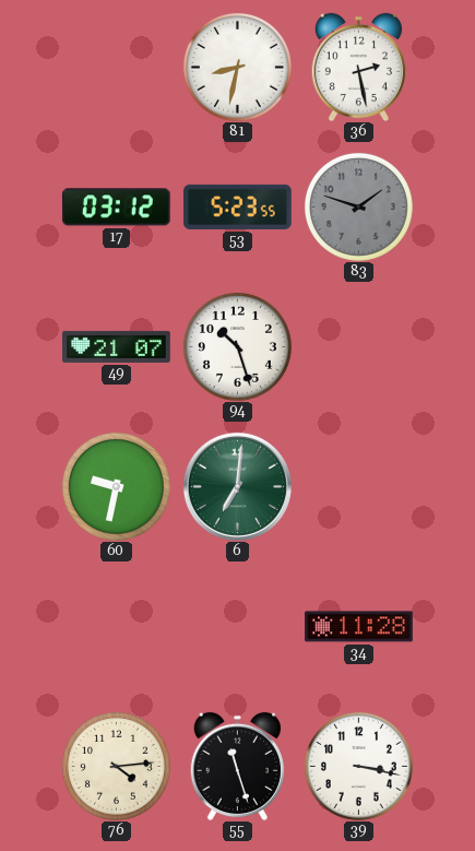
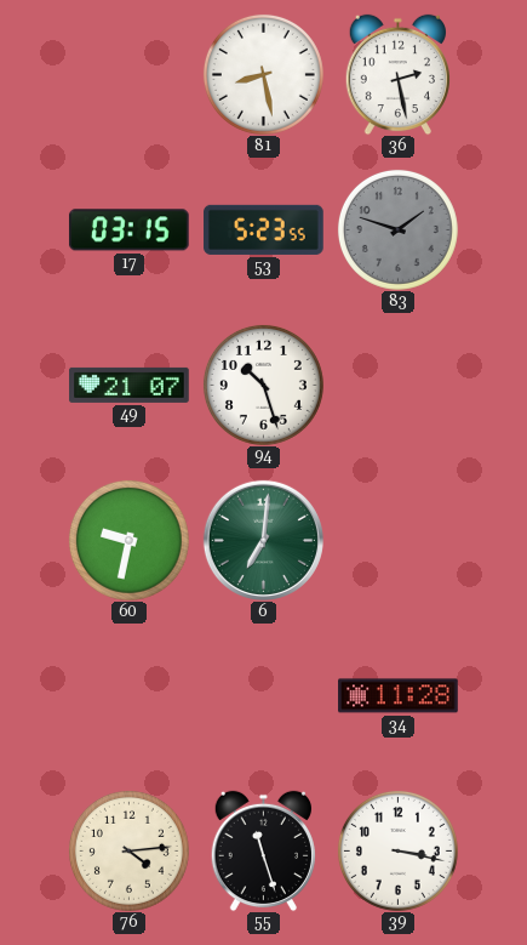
81: 8:32 -> 8:28 (263, 74)
17: 03:12 -> 03:15 (128, 230)
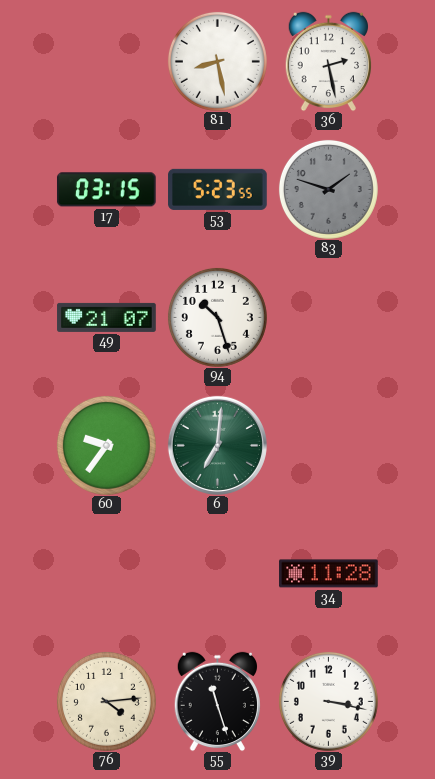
60: 9:32 -> 9:36 (106, 445)
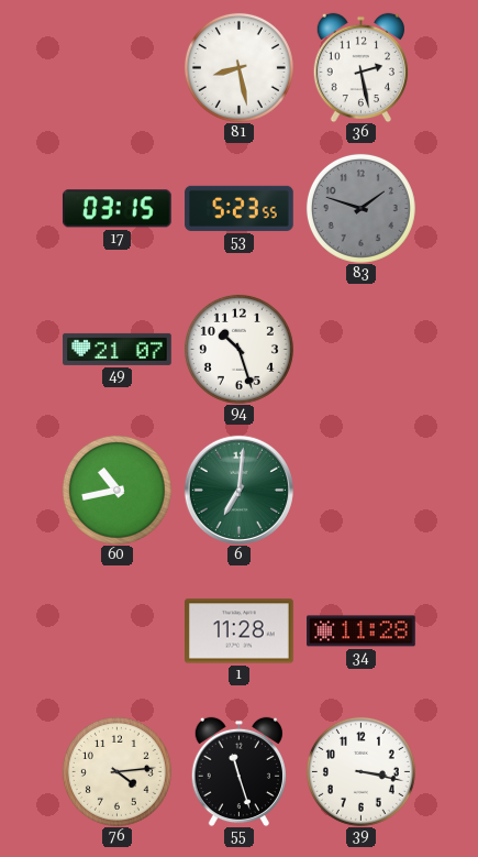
60: 9:36 -> 10:43 (116, 490)
1: none -> 11:28 (240, 631)
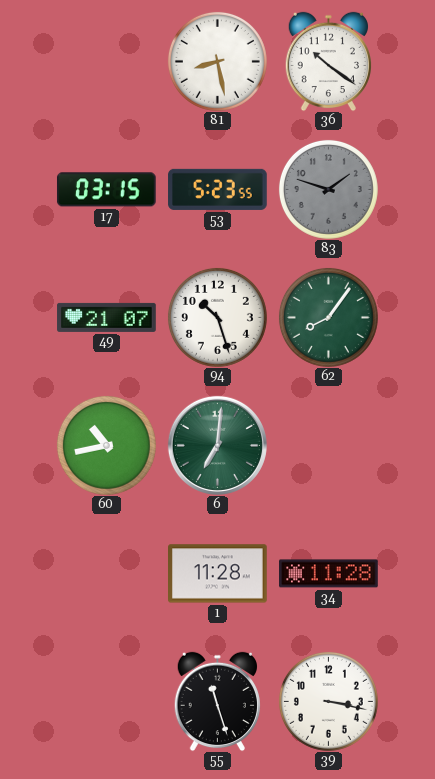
36: 2:28 -> 10:21 (328, 61)
62: none -> 8:06 (328, 317)
76: 4:14 -> none (116, 771)
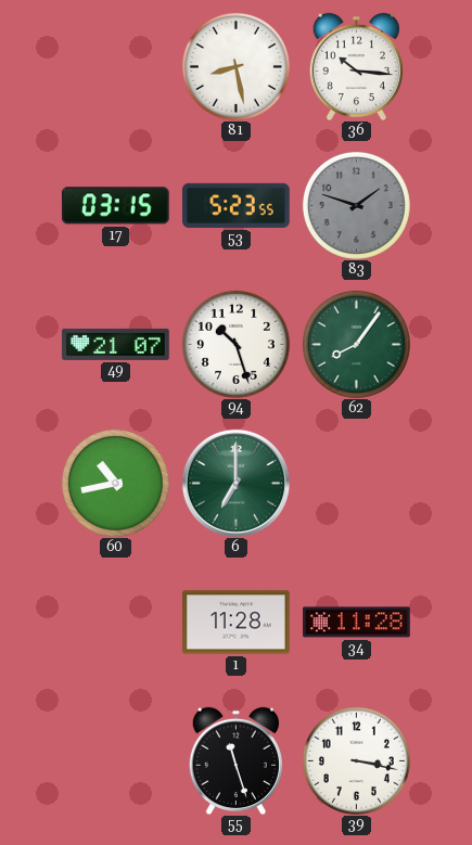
36: 10:21 -> 10:16 (356, 66)
6: 7:01 -> 7:00 (235, 483)
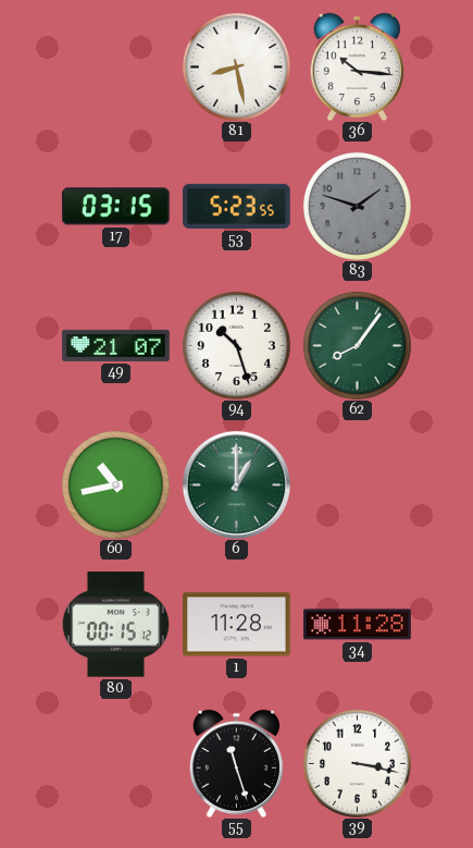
6: 7:00 -> 1:00 (236, 484)
80: none -> 00:15 (115, 625)
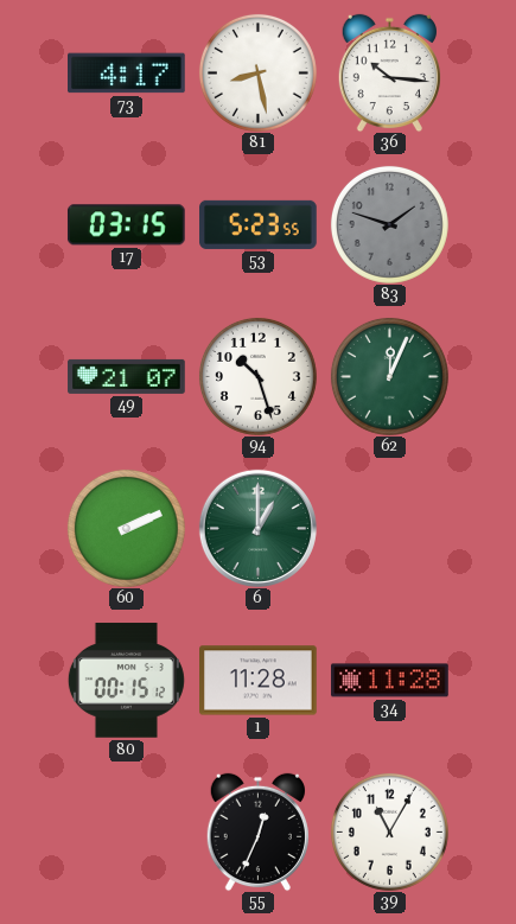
73: none -> 4:17 (127, 74)
62: 8:06 -> 12:04 (389, 376)
60: 10:43 -> 2:11 (126, 528)
55: 11:27 -> 12:34 (257, 831)
39: 3:17 -> 11:05 (389, 831)
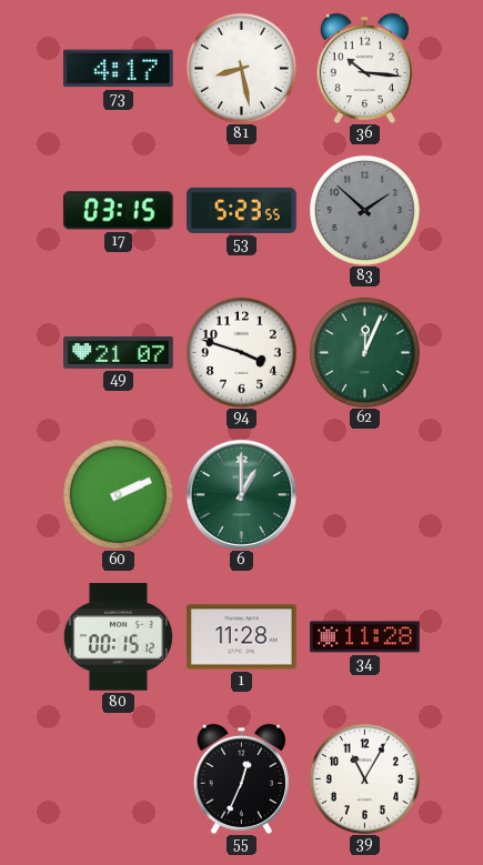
83: 1:48 -> 1:52 (364, 210)
94: 10:27 -> 3:48 (241, 352)
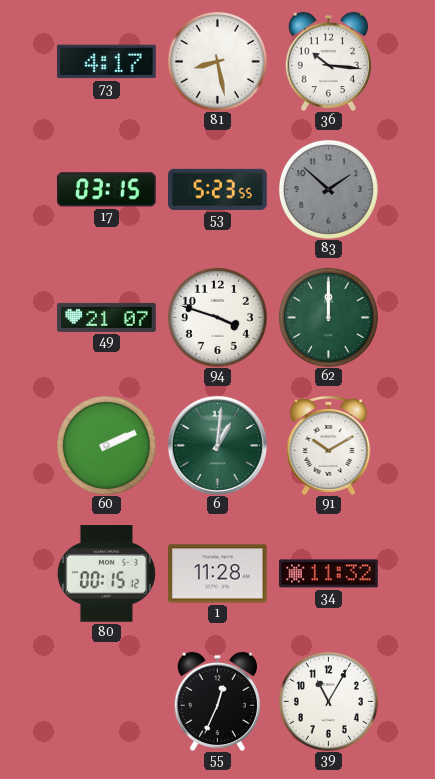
62: 12:04 -> 12:00 (328, 317)
6: 1:00 -> 1:01 (217, 445)
91: none -> 10:10 (329, 446)
34: 11:28 -> 11:32 (329, 574)
